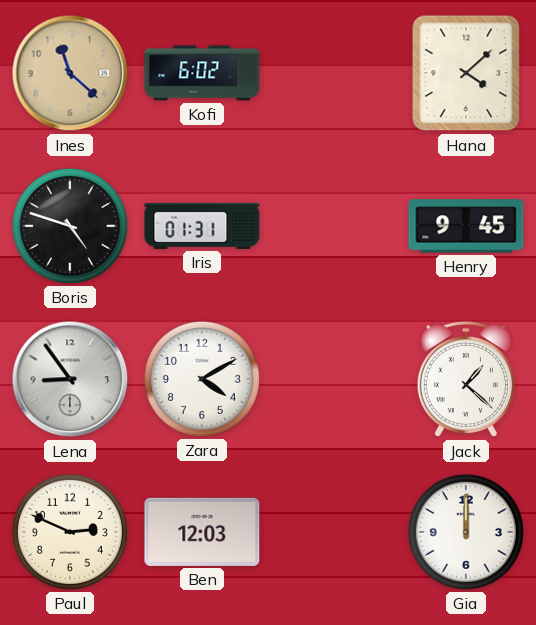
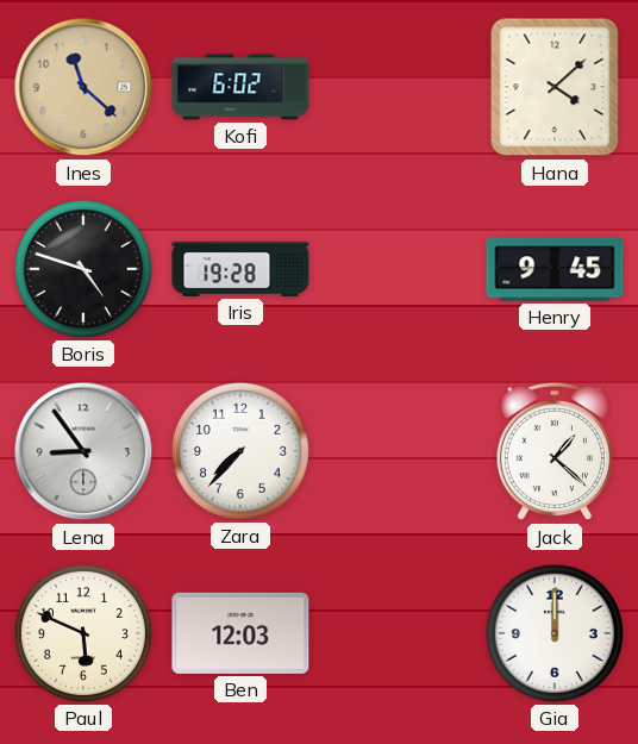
Iris: 01:31 -> 19:28 (240, 269)
Zara: 4:10 -> 7:37 (240, 451)
Paul: 2:49 -> 5:49 (83, 633)
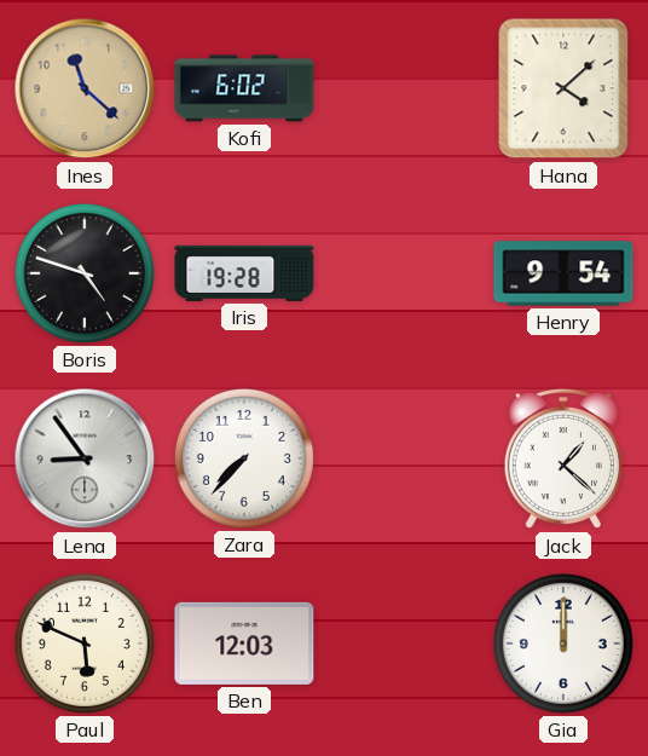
Henry: 9:45 -> 9:54 (563, 273)
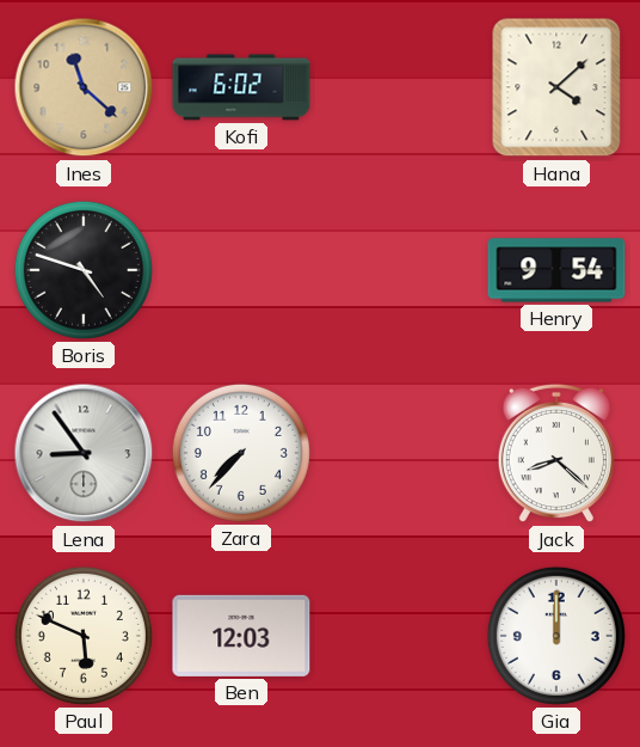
Iris: 19:28 -> none (244, 273)
Jack: 1:22 -> 8:22 (556, 453)
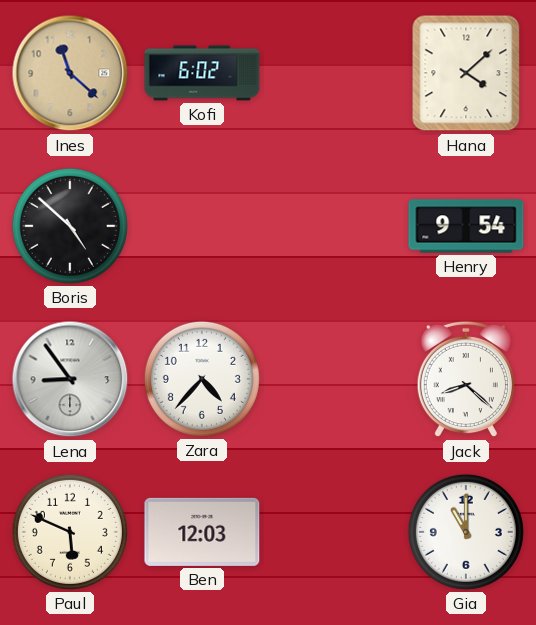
Boris: 4:48 -> 4:52 (70, 226)
Zara: 7:37 -> 4:37 (202, 379)
Gia: 12:00 -> 11:00 (466, 532)
